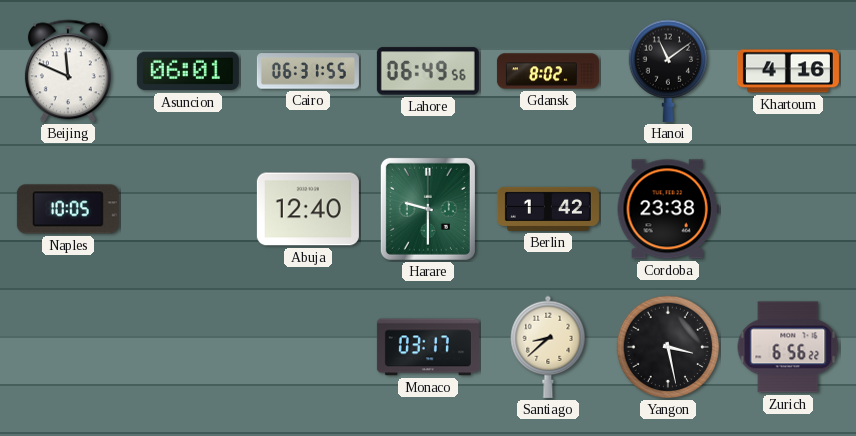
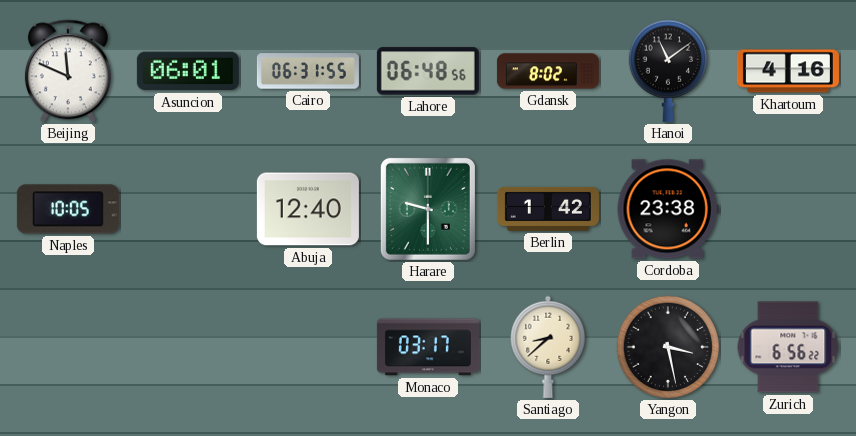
Lahore: 06:49 -> 06:48 (428, 71)
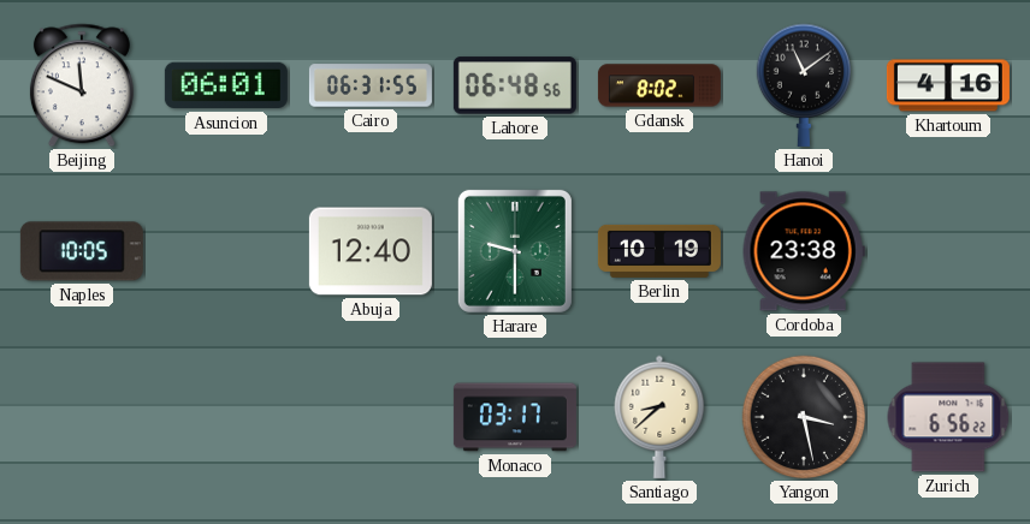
Berlin: 1:42 -> 10:19 (659, 251)
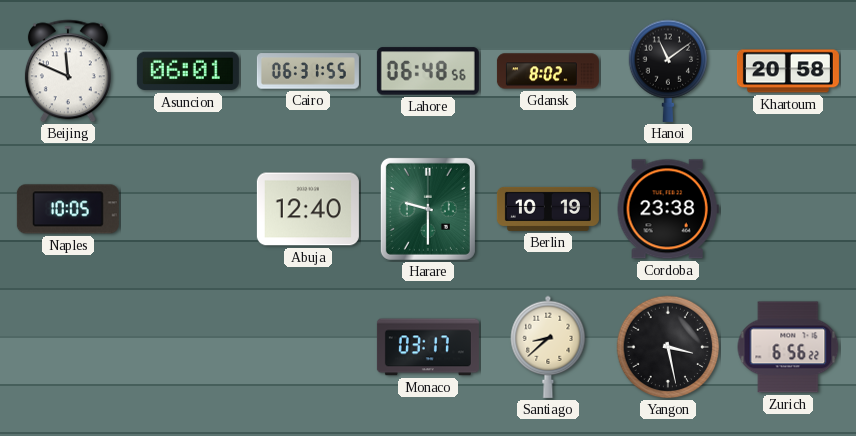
Khartoum: 4:16 -> 20:58 (788, 71)
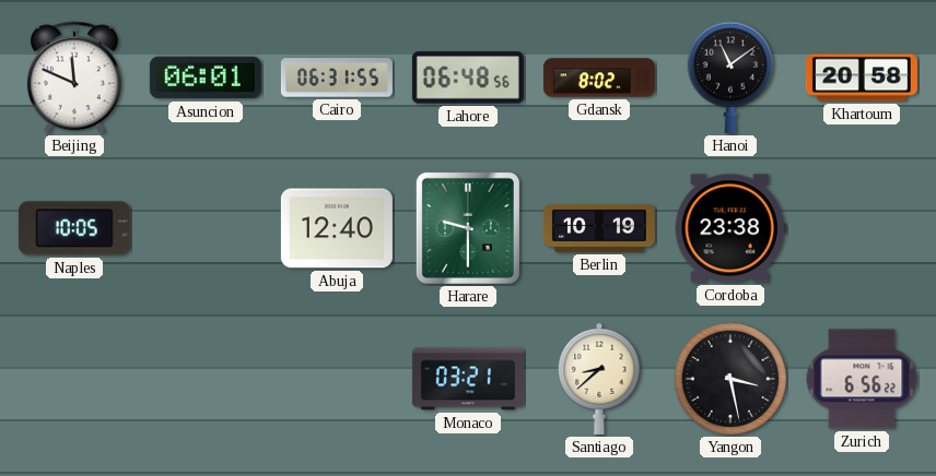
Monaco: 03:17 -> 03:21 (468, 379)
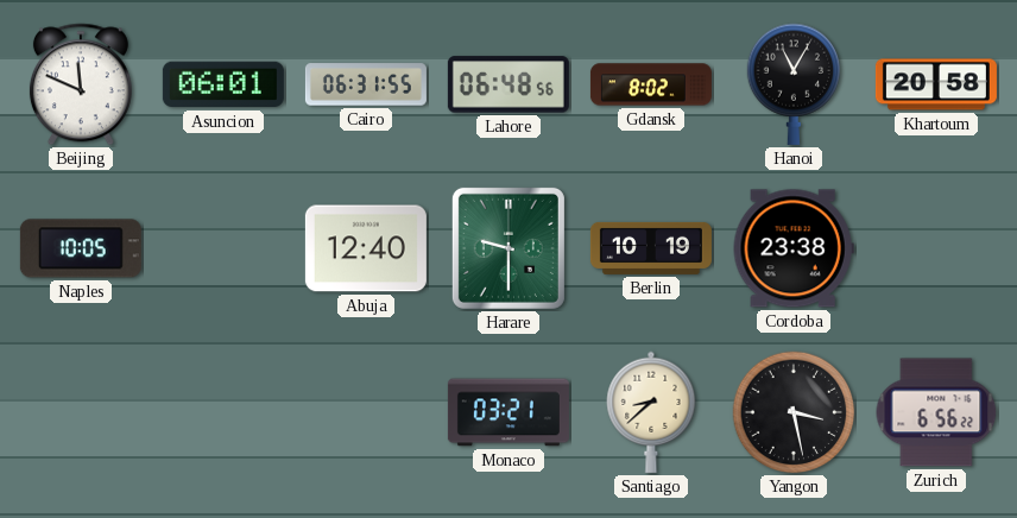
Hanoi: 11:09 -> 11:05 (794, 84)
